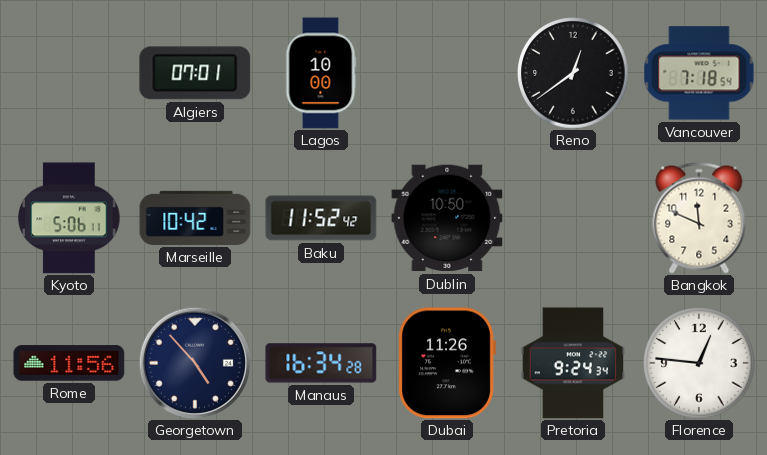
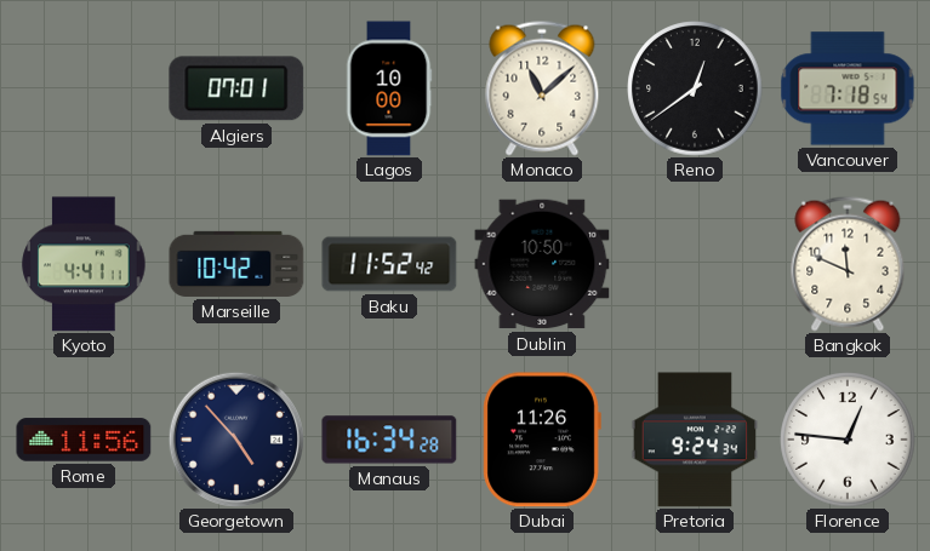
Monaco: none -> 11:08 (542, 88)
Kyoto: 5:06 -> 4:41 (84, 264)
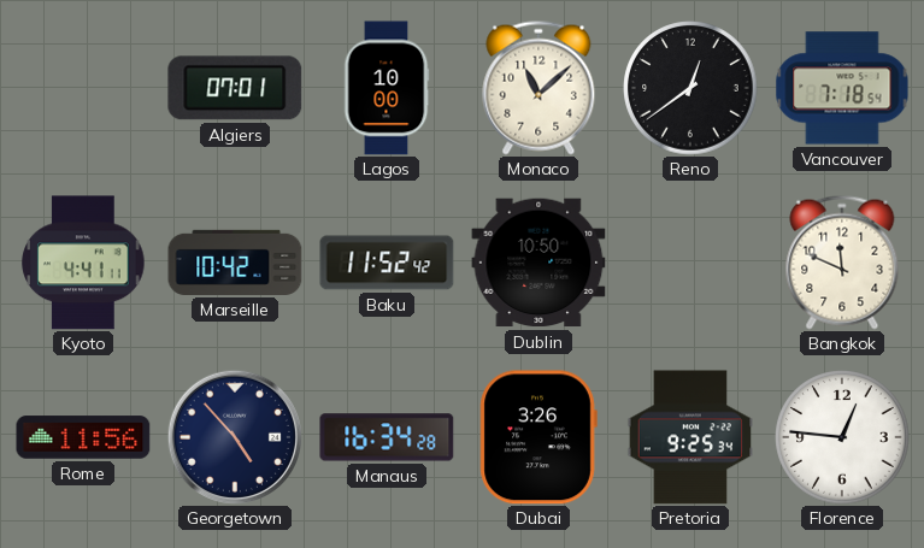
Dubai: 11:26 -> 3:26 (538, 437)
Pretoria: 9:24 -> 9:25 (690, 437)
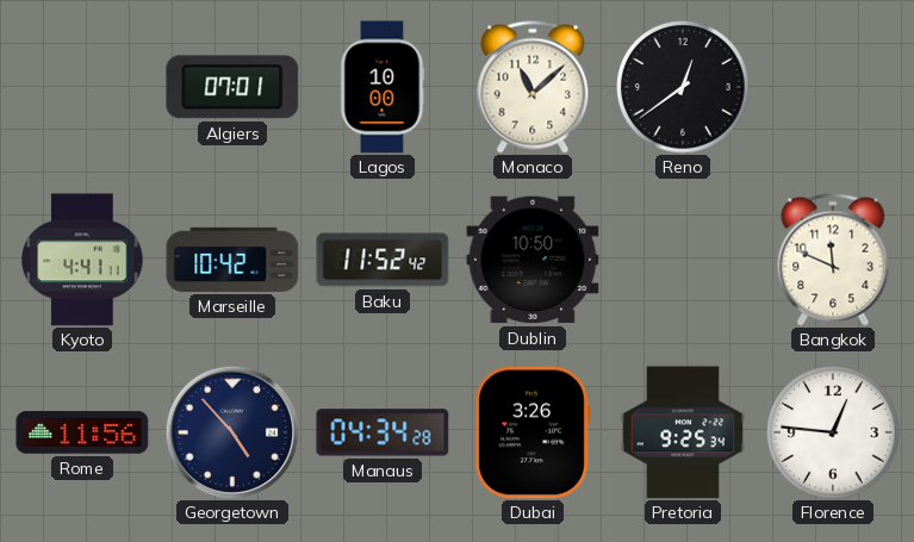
Vancouver: 7:18 -> none (842, 88)
Manaus: 16:34 -> 04:34 (383, 432)
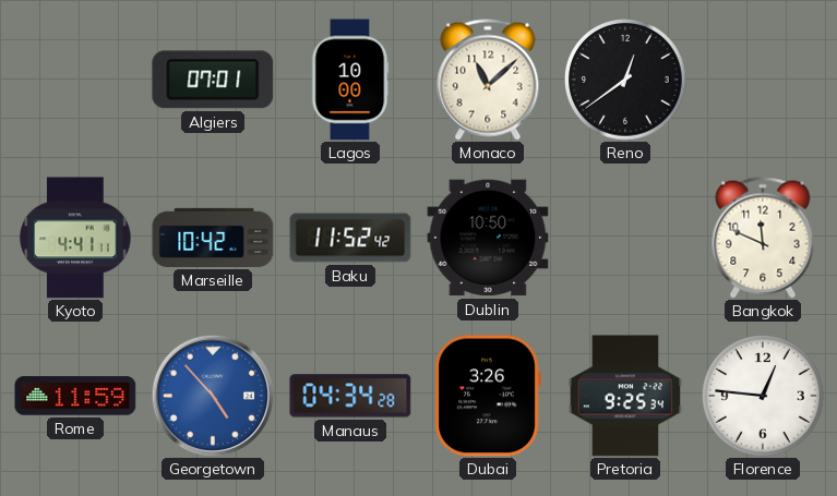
Rome: 11:56 -> 11:59 (75, 396)
Georgetown dial: navy -> blue (213, 396)
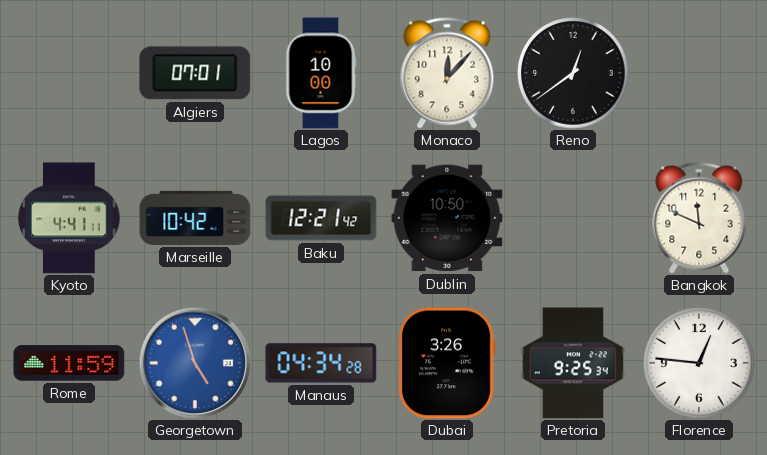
Monaco: 11:08 -> 12:07 (447, 73)
Baku: 11:52 -> 12:21 (321, 218)
Georgetown: 4:53 -> 4:57 (195, 363)
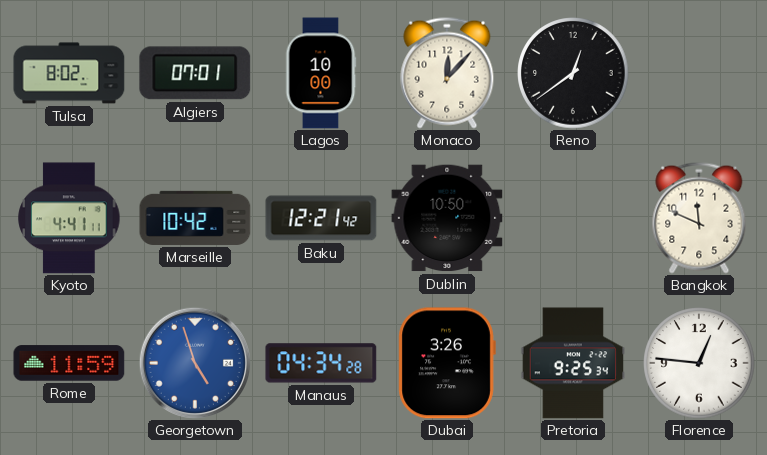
Tulsa: none -> 8:02 (69, 73)
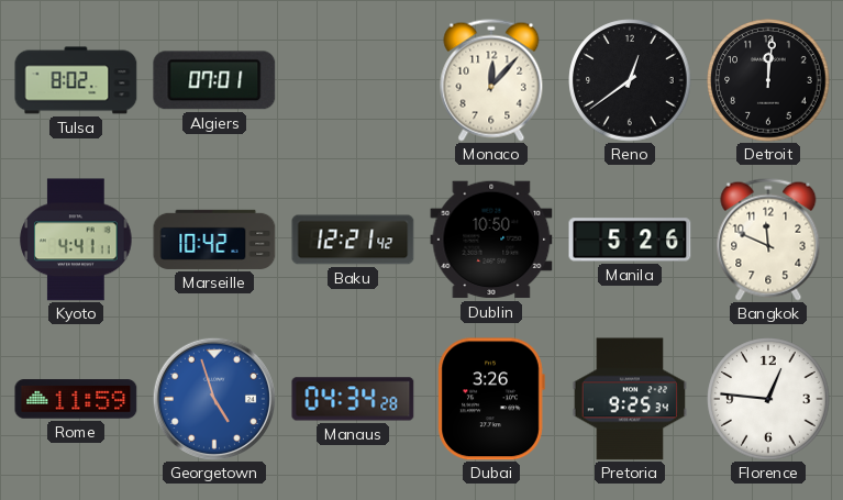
Lagos: 10:00 -> none (321, 73)
Detroit: none -> 12:01 (768, 80)
Manila: none -> 5:26 (630, 240)
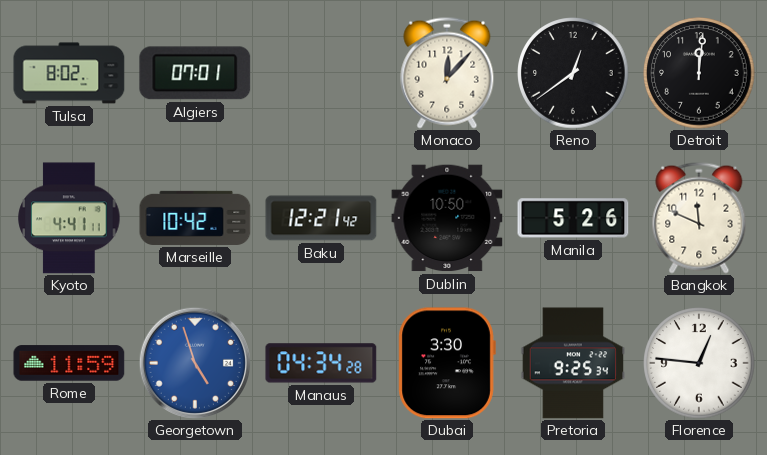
Dubai: 3:26 -> 3:30 (447, 363)
